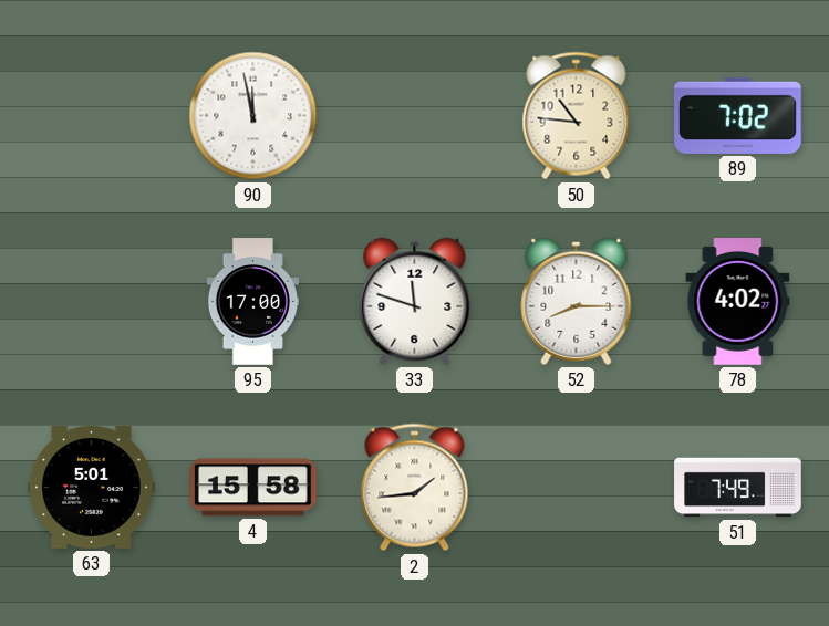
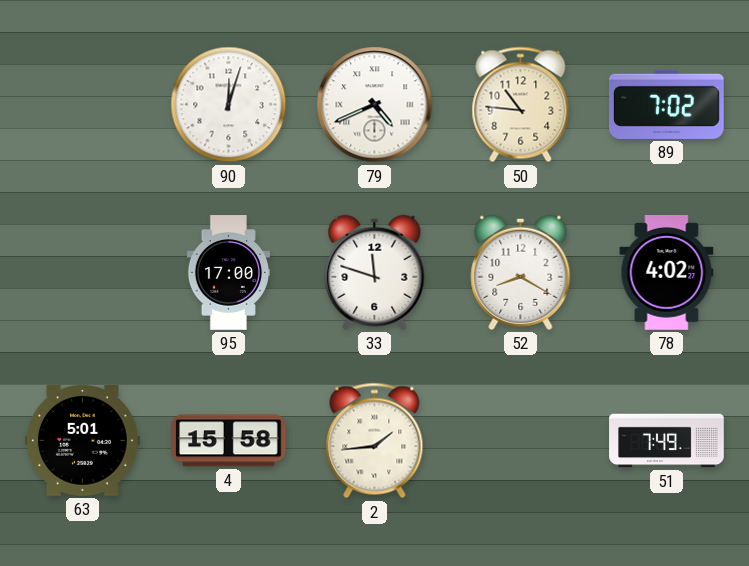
90: 11:58 -> 12:03 (229, 105)
79: none -> 4:41 (375, 105)
52: 8:15 -> 8:20 (521, 272)
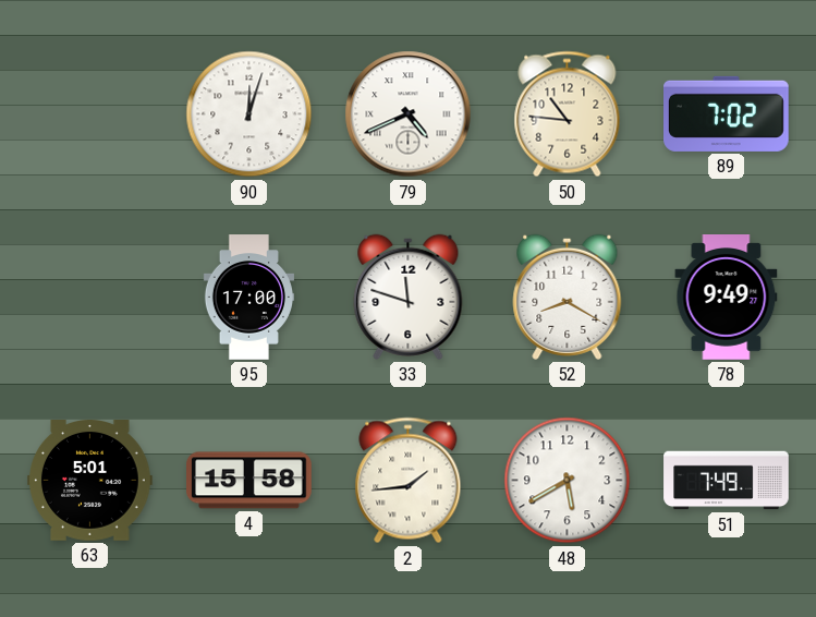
78: 4:02 -> 9:49 (727, 298)
48: none -> 5:40 (568, 481)
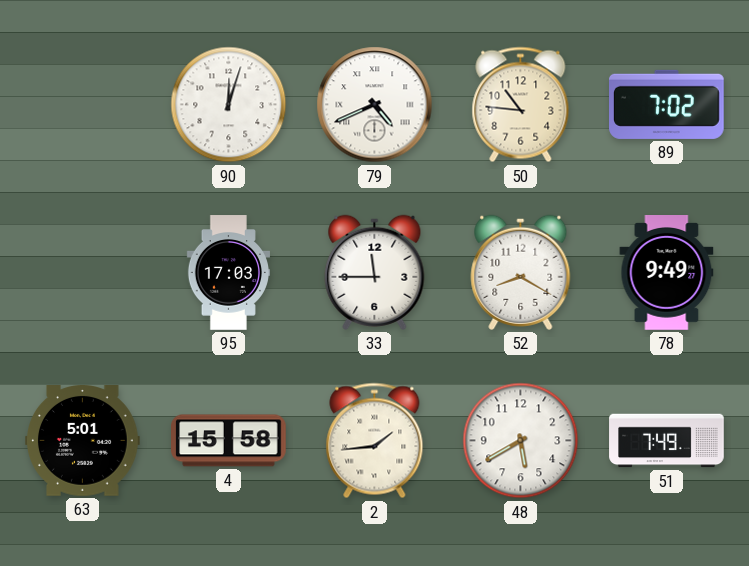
95: 17:00 -> 17:03 (228, 273)
33: 11:48 -> 11:45 (375, 272)
